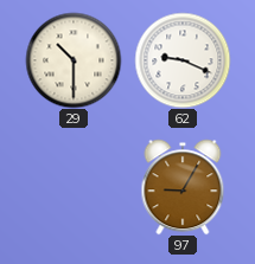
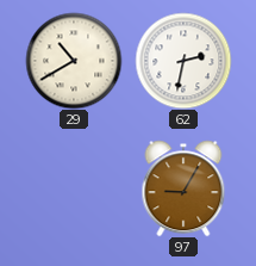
29: 10:30 -> 10:40 (74, 61)
62: 9:19 -> 2:32 (183, 61)
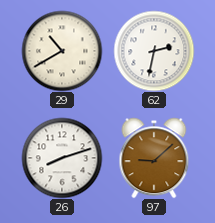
26: none -> 8:12 (62, 158)
97: 9:05 -> 9:08 (154, 158)
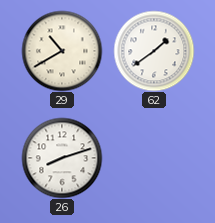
62: 2:32 -> 1:39 (154, 51)
97: 9:08 -> none (154, 158)
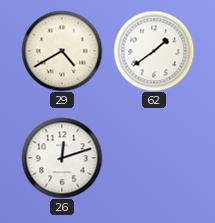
29: 10:40 -> 4:40 (62, 51)
26: 8:12 -> 12:12 (62, 158)
